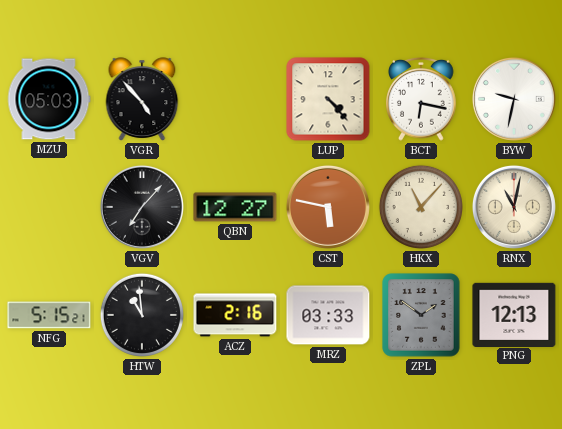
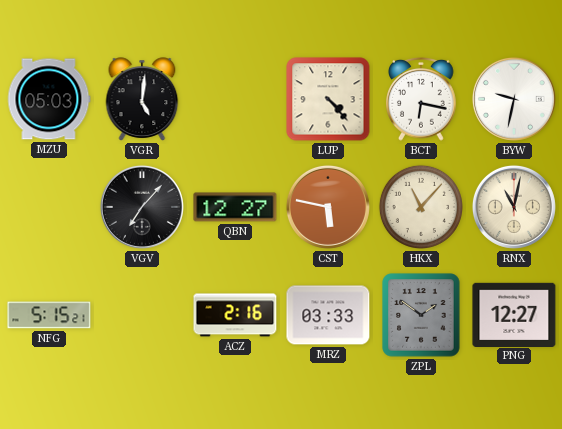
VGR: 4:53 -> 5:01 (142, 99)
HTW: 10:59 -> none (142, 315)
PNG: 12:13 -> 12:27 (514, 314)
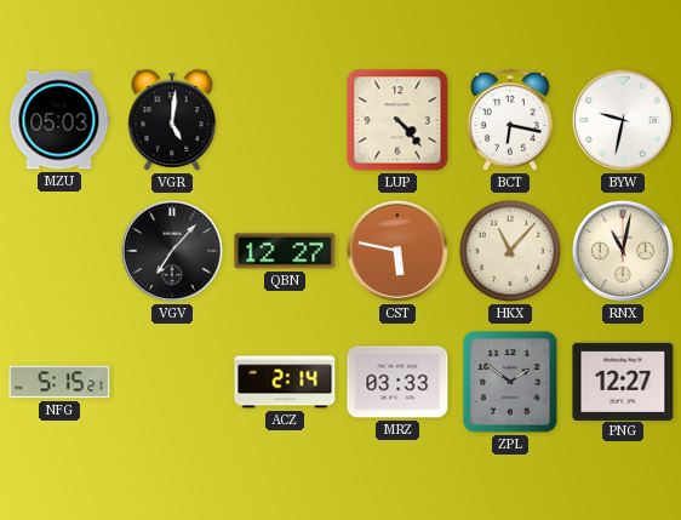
ACZ: 2:16 -> 2:14 (285, 382)
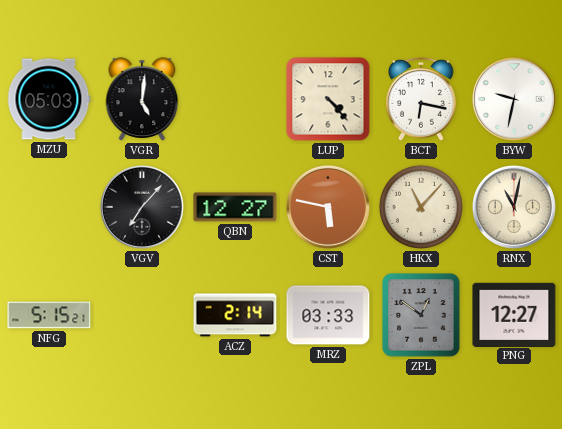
ZPL: 1:51 -> 12:51 (421, 315)
